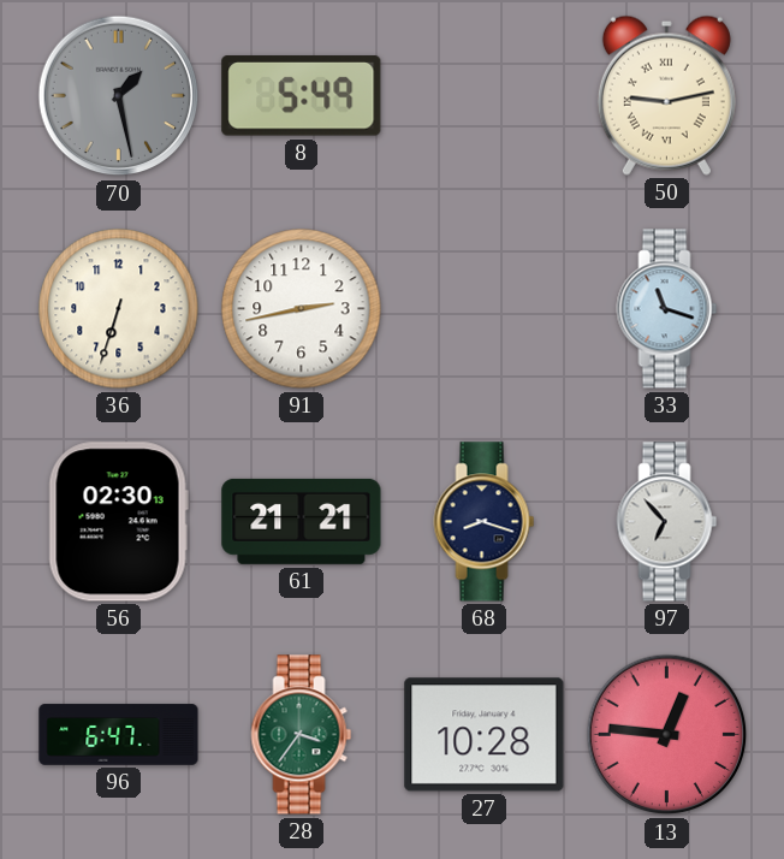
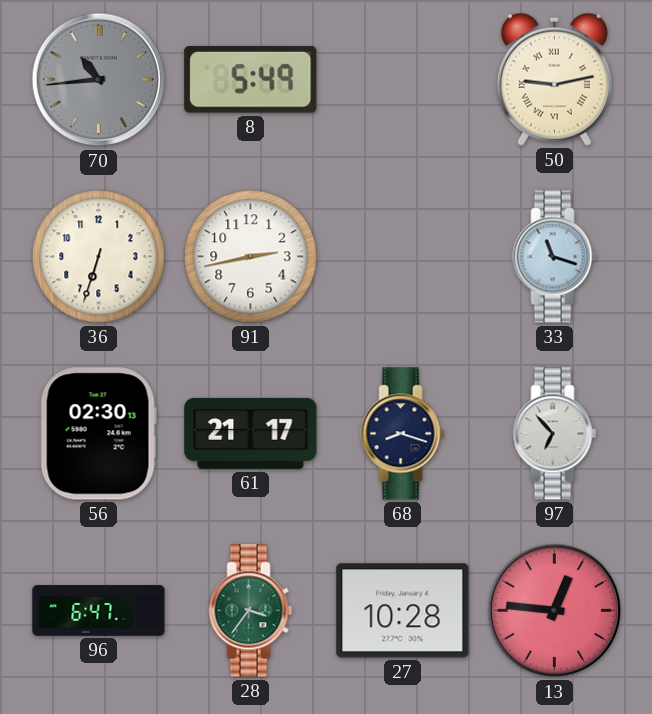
70: 1:28 -> 10:44 (99, 80)
61: 21:21 -> 21:17 (251, 433)
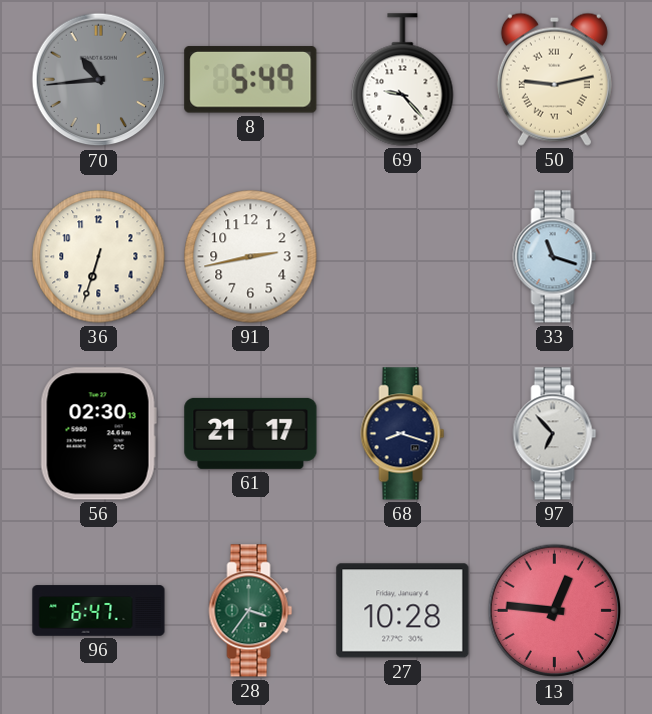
69: none -> 9:23 (403, 80)
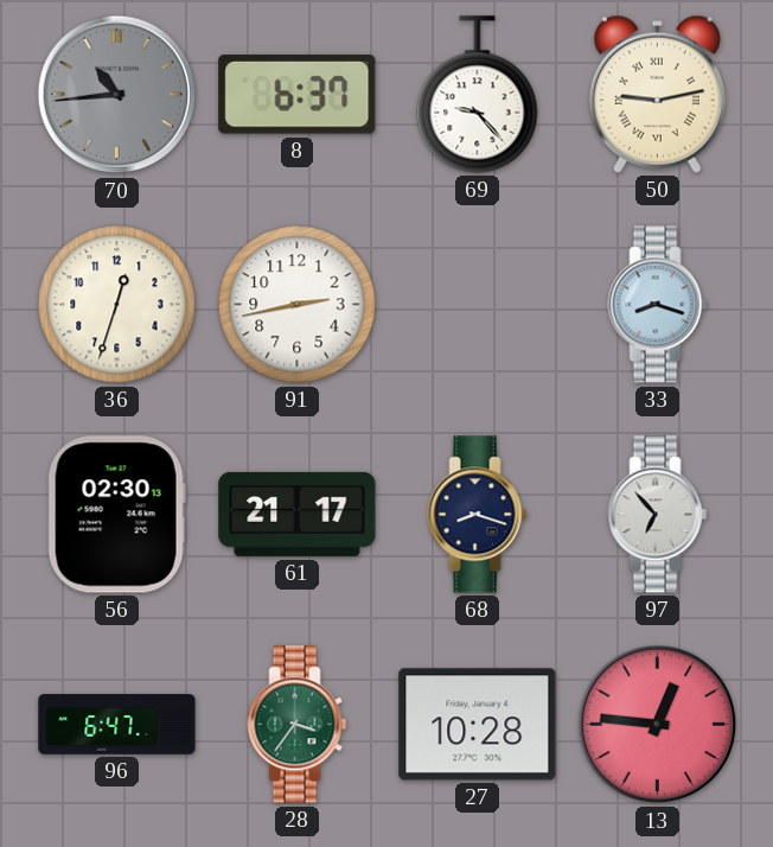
8: 5:49 -> 6:37 (298, 95)
36: 6:33 -> 12:33 (117, 305)
33: 11:18 -> 8:18 (658, 305)
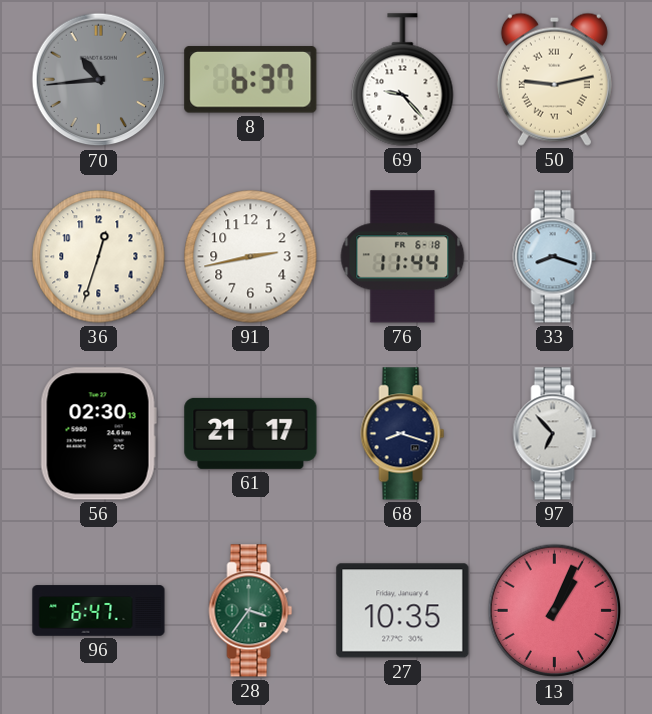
76: none -> 11:44 (403, 257)
27: 10:28 -> 10:35 (403, 611)
13: 12:46 -> 1:04 (555, 611)
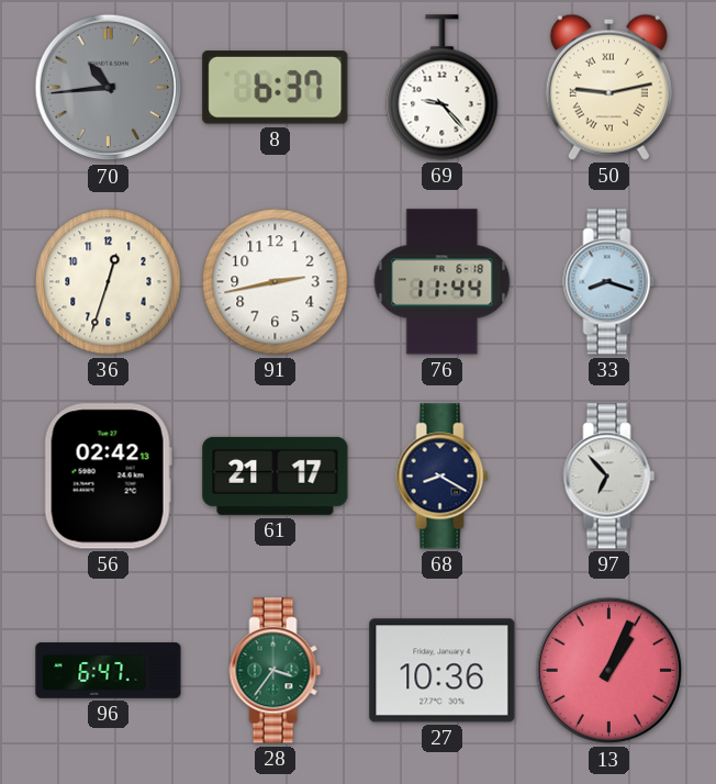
56: 02:30 -> 02:42 (108, 477)
68: 8:18 -> 8:20 (443, 477)
27: 10:35 -> 10:36 (443, 671)
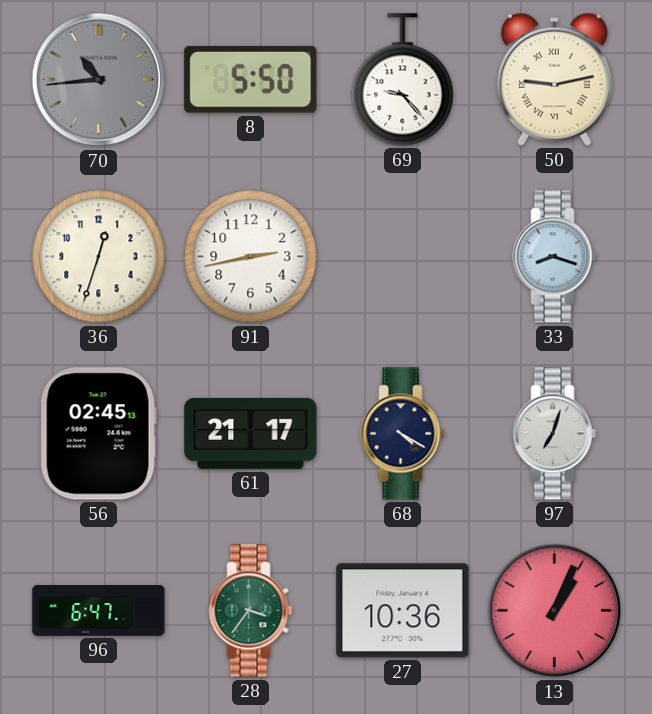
8: 6:37 -> 5:50 (251, 80)
76: 11:44 -> none (443, 282)
56: 02:42 -> 02:45 (98, 434)
68: 8:20 -> 4:20 (403, 434)
97: 6:53 -> 7:03 (555, 434)
